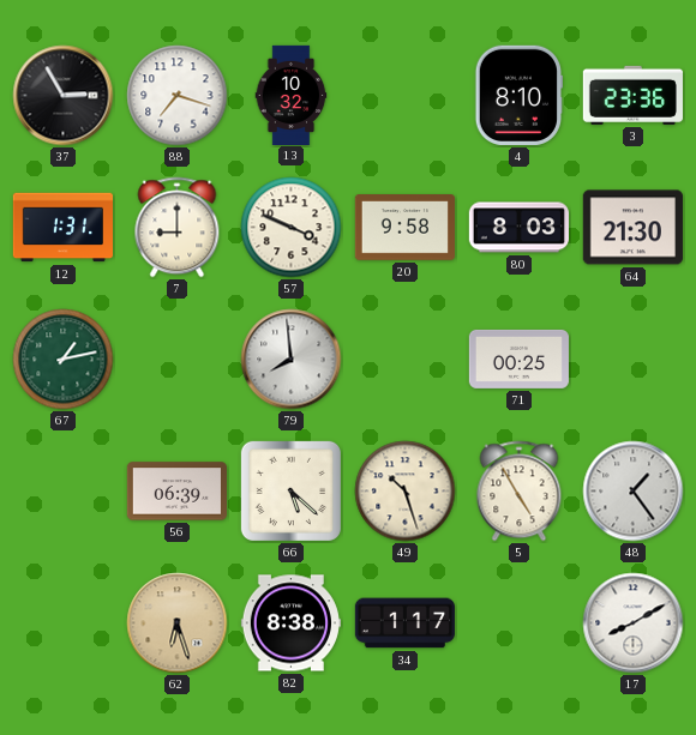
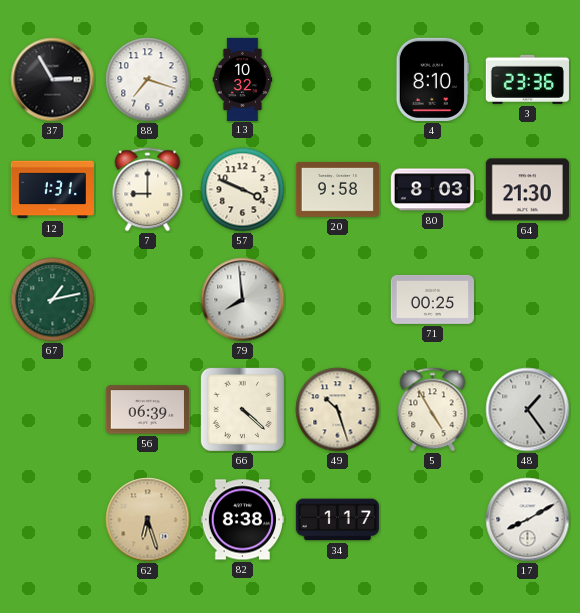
66: 5:22 -> 4:22 (242, 409)
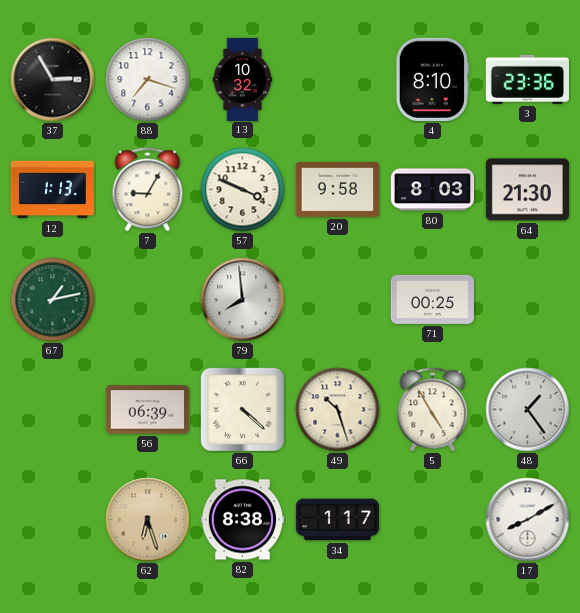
12: 1:31 -> 1:13 (52, 190)
7: 9:00 -> 9:05 (148, 190)
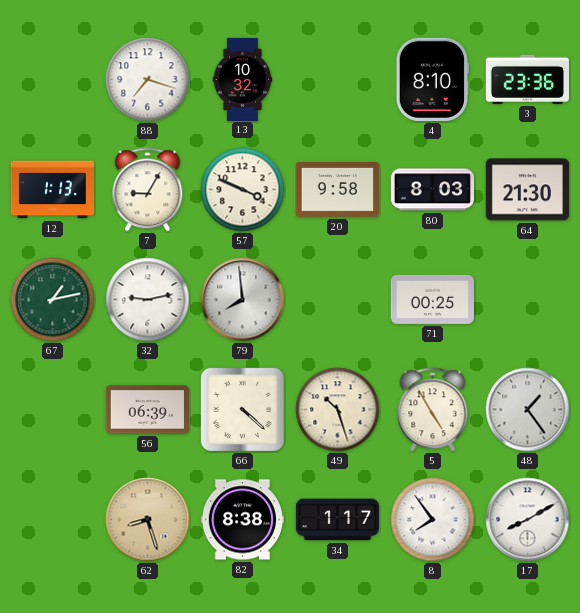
37: 2:55 -> none (53, 80)
32: none -> 9:13 (148, 300)
62: 6:27 -> 8:27 (148, 520)
8: none -> 7:54 (433, 520)
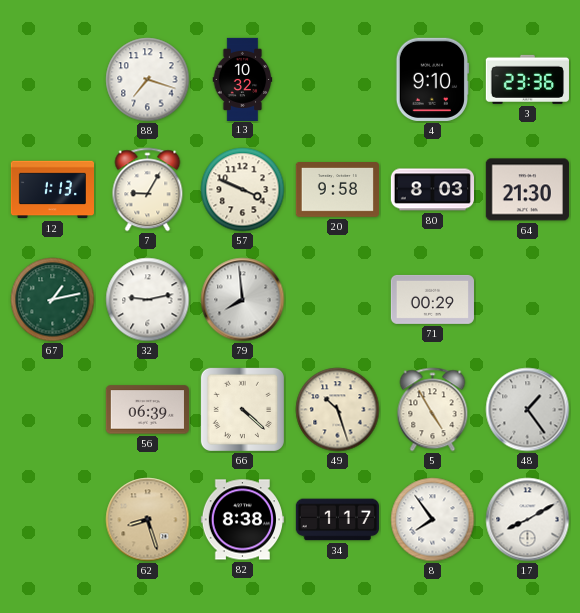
4: 8:10 -> 9:10 (432, 79)
71: 00:25 -> 00:29 (432, 299)
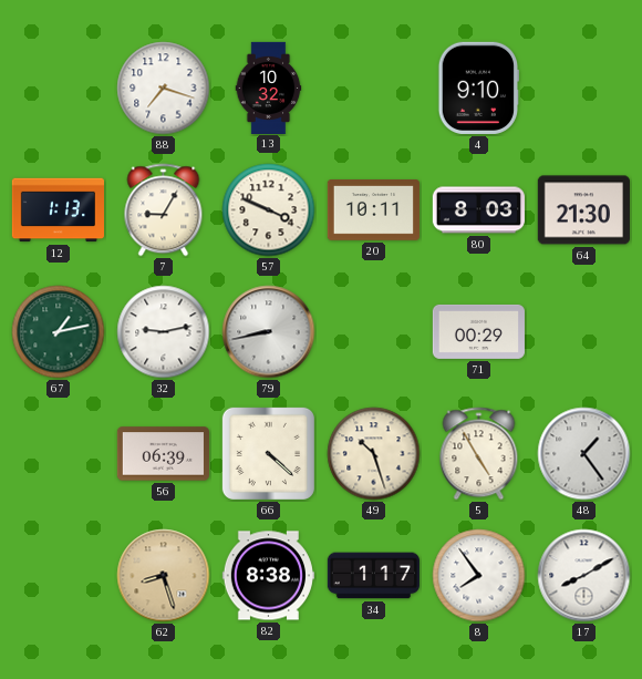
3: 23:36 -> none (527, 79)
20: 9:58 -> 10:11 (373, 210)
79: 7:59 -> 8:43 (269, 332)
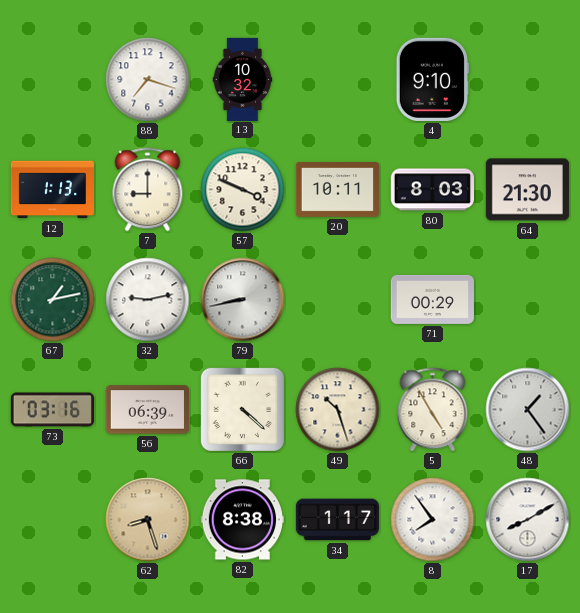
7: 9:05 -> 9:00 (148, 190)
73: none -> 03:16 (52, 410)
